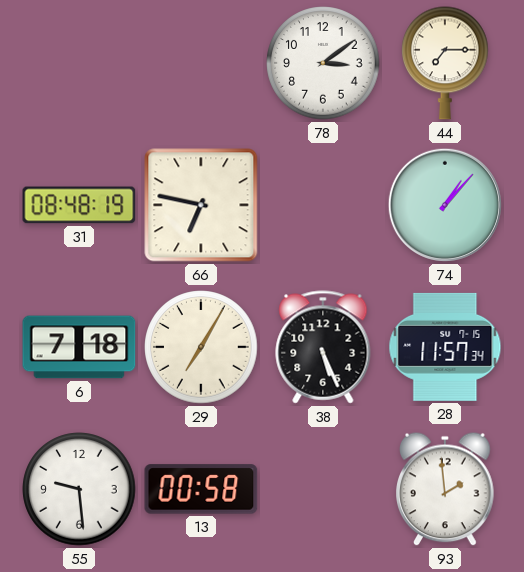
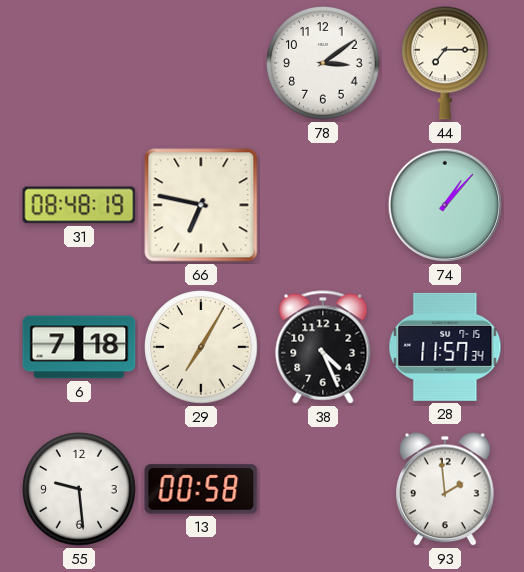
38: 5:26 -> 4:26 (323, 347)
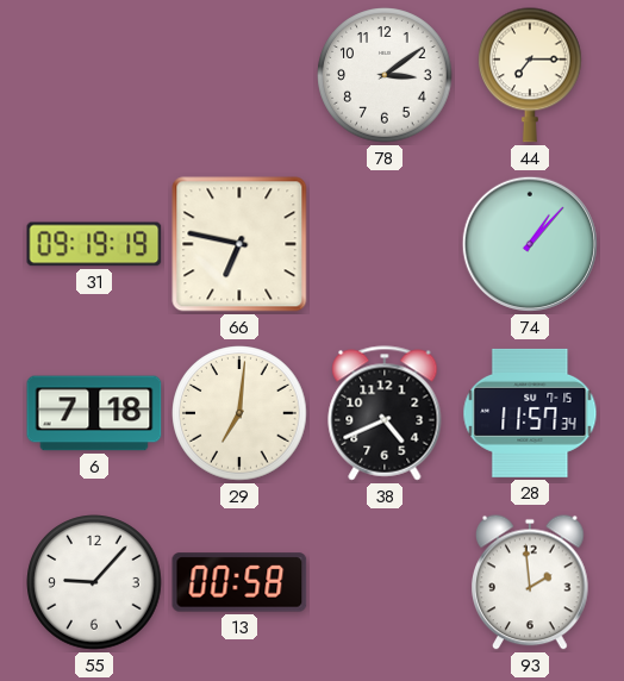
31: 08:48 -> 09:19 (94, 244)
29: 7:05 -> 7:01 (239, 413)
38: 4:26 -> 4:41 (385, 413)
55: 9:29 -> 9:07 (94, 582)
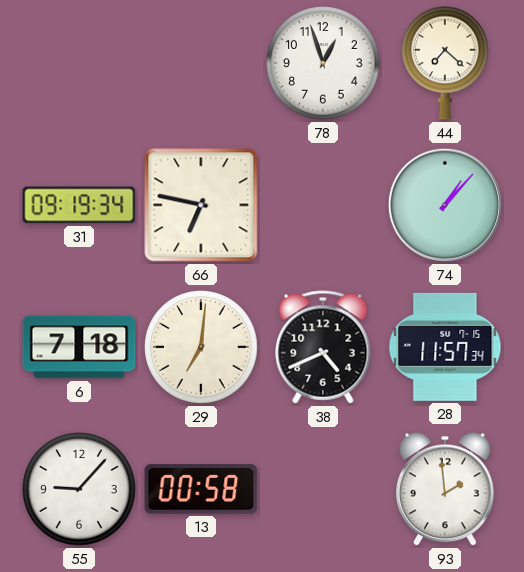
78: 3:09 -> 12:57 (323, 63)
44: 7:15 -> 7:22 (446, 63)
31: 09:19:19 -> 09:19:34 (79, 205)
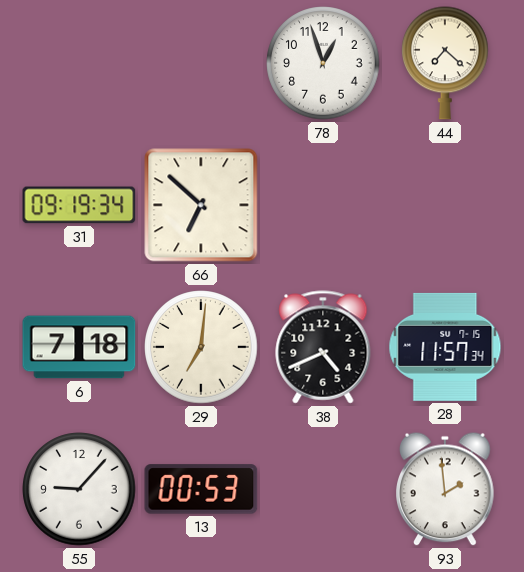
66: 6:47 -> 6:52 (201, 205)
74: 1:07 -> none (445, 205)
13: 00:58 -> 00:53 (201, 489)
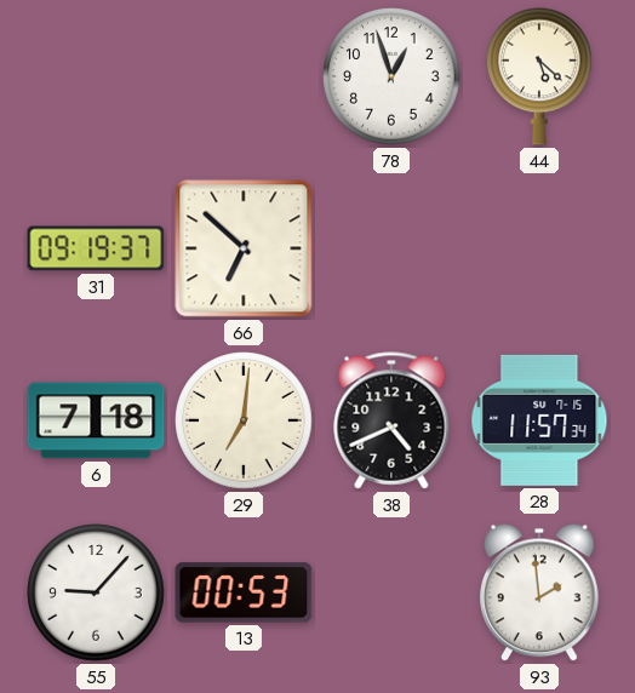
44: 7:22 -> 5:22 (540, 76)
31: 09:19:34 -> 09:19:37 (96, 248)
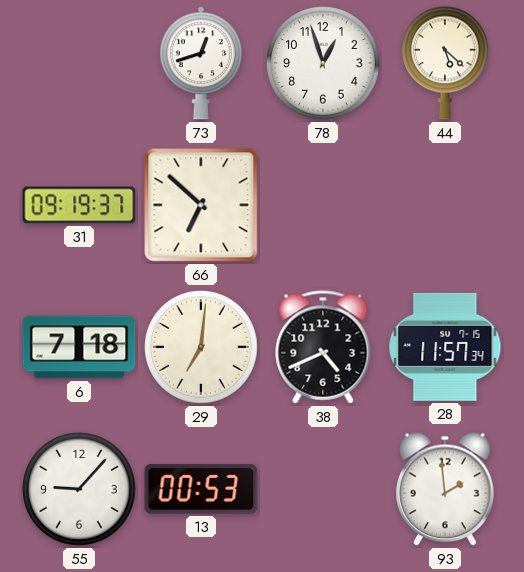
73: none -> 12:42 (201, 63)
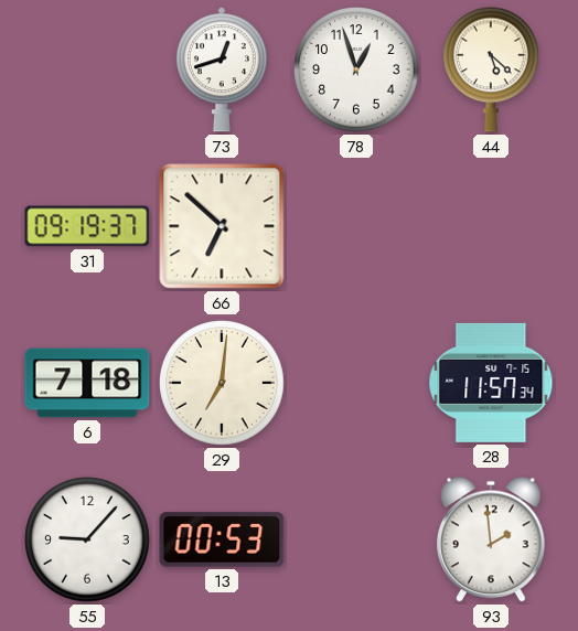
38: 4:41 -> none (323, 347)
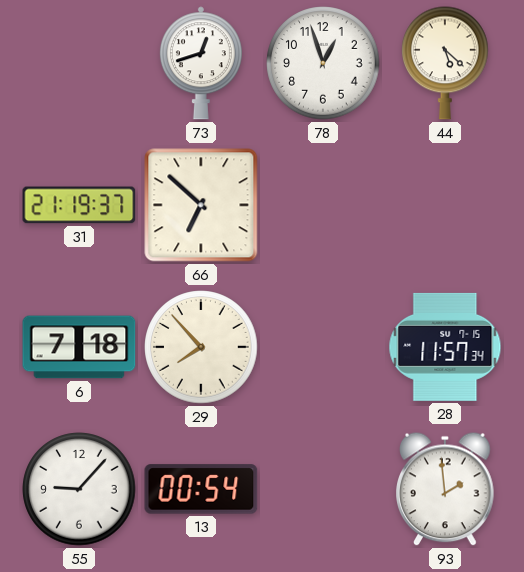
31: 09:19 -> 21:19 (79, 205)
29: 7:01 -> 7:53 (201, 347)
13: 00:53 -> 00:54 (201, 489)
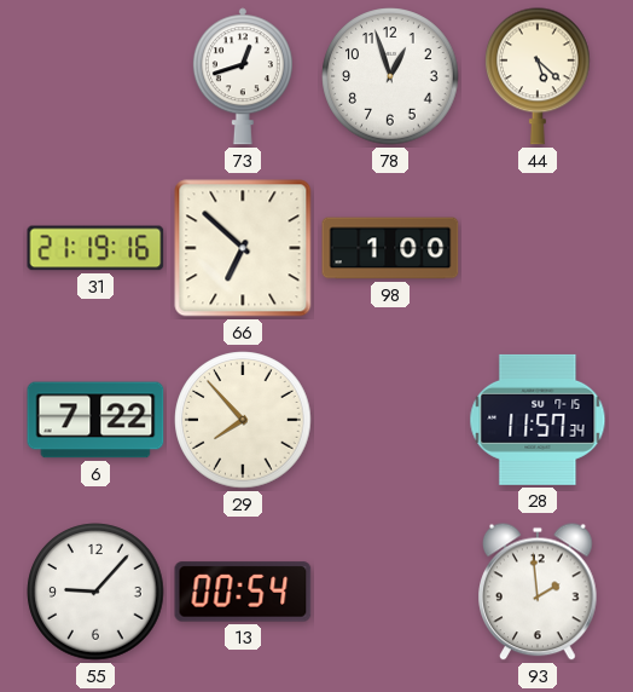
31: 21:19:37 -> 21:19:16 (95, 248)
98: none -> 1:00 (390, 248)
6: 7:18 -> 7:22 (95, 420)
